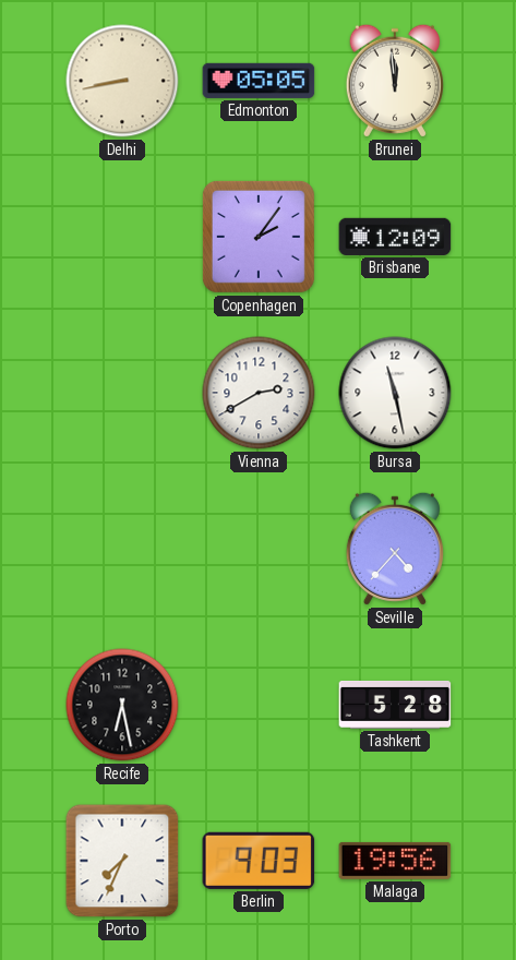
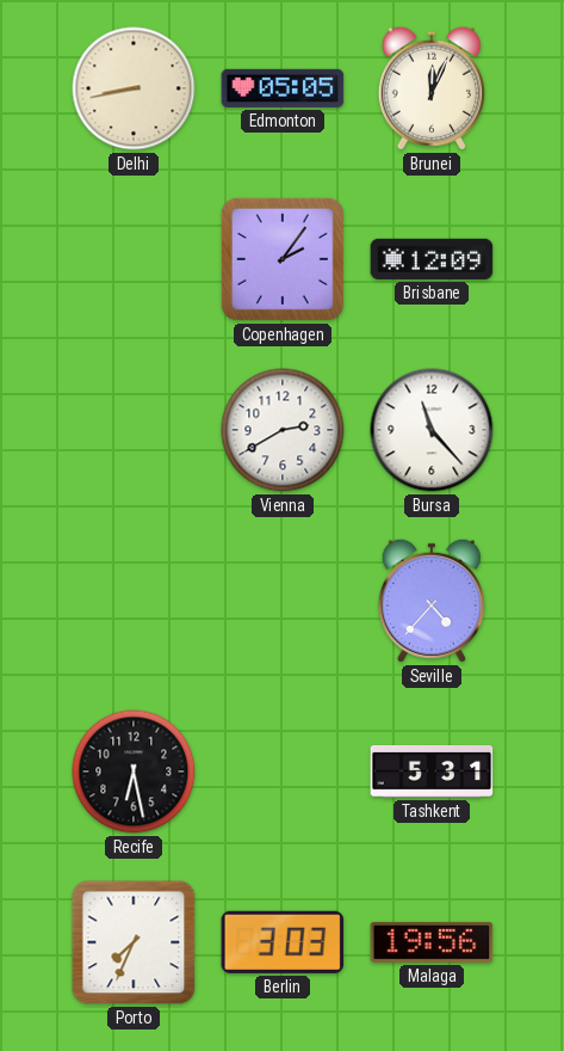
Brunei: 11:59 -> 12:04 (432, 88)
Bursa: 11:28 -> 11:23 (432, 430)
Tashkent: 5:28 -> 5:31 (432, 772)
Berlin: 9:03 -> 3:03 (283, 942)
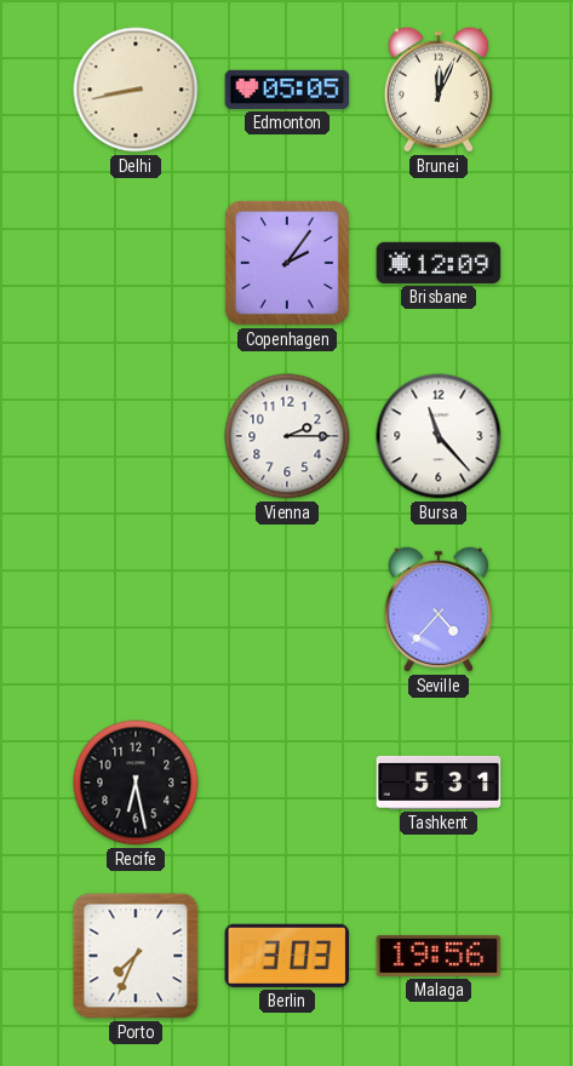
Vienna: 2:40 -> 2:15 (287, 436)
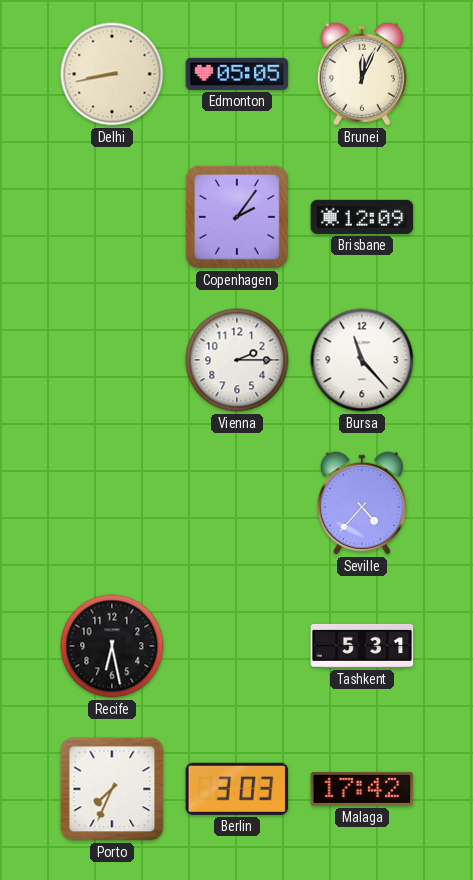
Malaga: 19:56 -> 17:42 (362, 789)
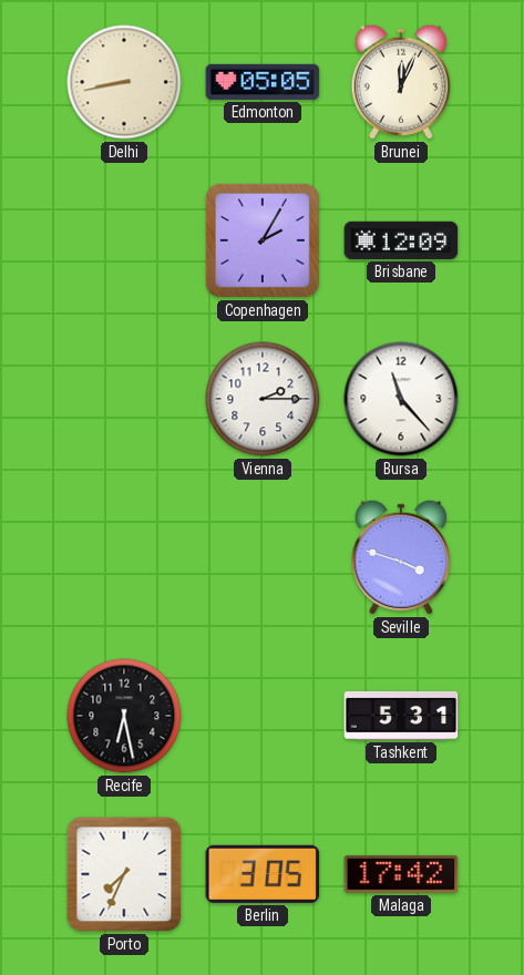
Copenhagen: 2:06 -> 2:05 (263, 240)
Seville: 4:37 -> 3:48 (401, 557)
Berlin: 3:03 -> 3:05 (263, 874)
